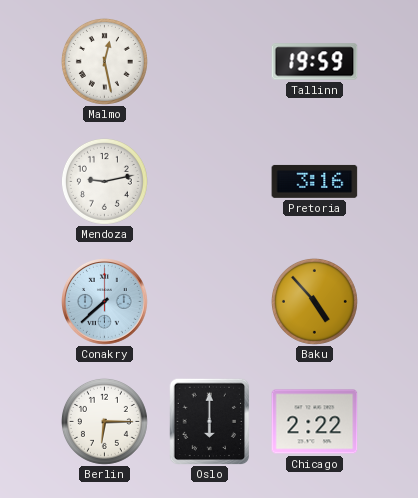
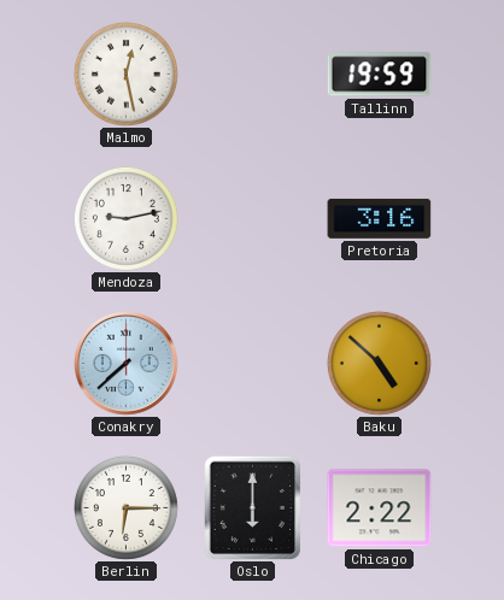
Baku: 4:53 -> 4:52 (379, 363)
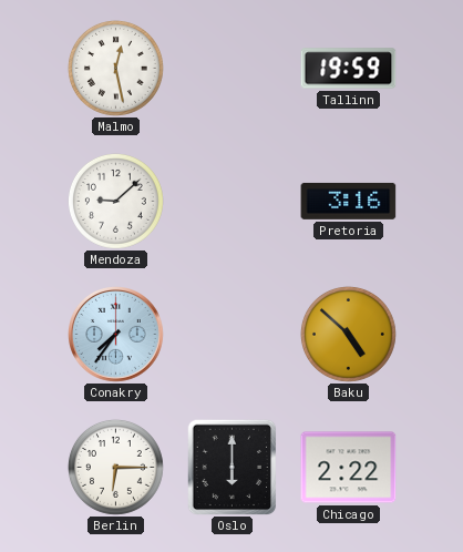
Mendoza: 9:13 -> 9:08 (115, 201)
Conakry: 7:38 -> 7:36 (116, 335)
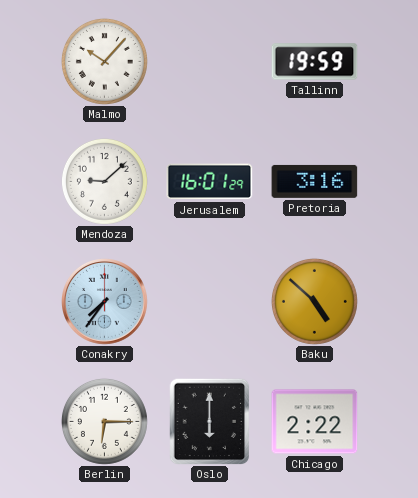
Malmo: 12:28 -> 10:07 (104, 61)
Jerusalem: none -> 16:01 (210, 182)
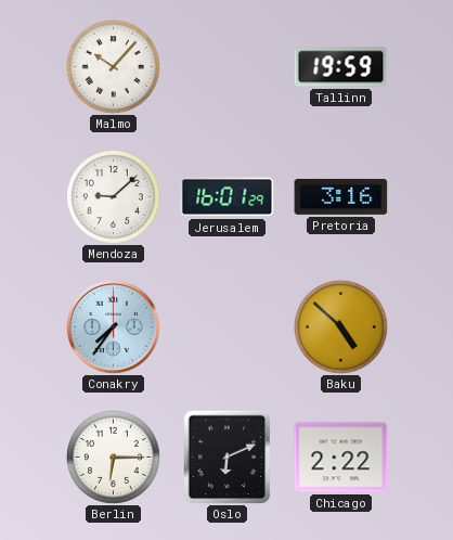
Oslo: 6:00 -> 6:11 (228, 457)
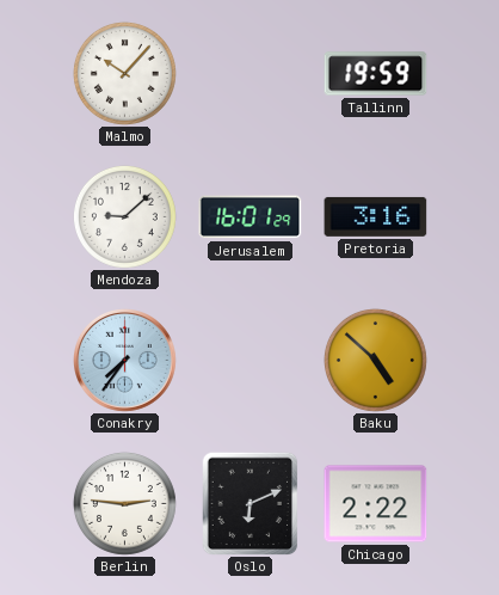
Berlin: 6:15 -> 2:46 (124, 503)
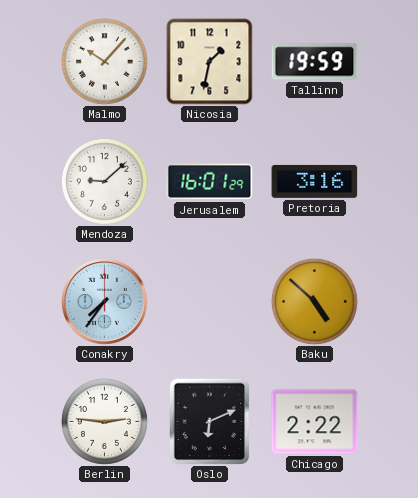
Nicosia: none -> 1:32 (210, 62)
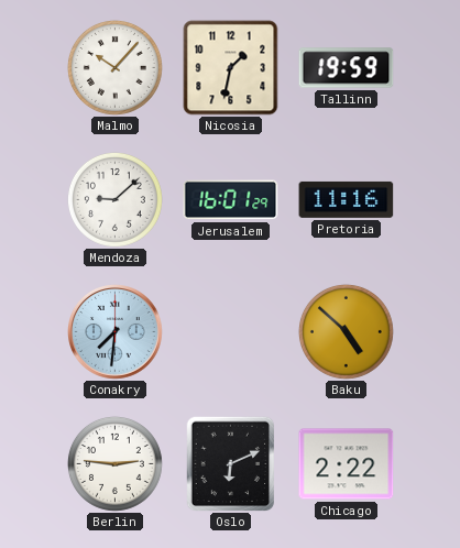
Pretoria: 3:16 -> 11:16 (347, 199)
Conakry: 7:36 -> 7:31 (116, 332)
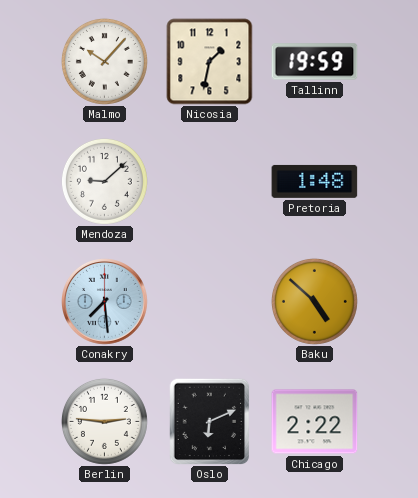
Jerusalem: 16:01 -> none (231, 200)
Pretoria: 11:16 -> 1:48 (315, 181)
Conakry: 7:31 -> 7:29 (105, 302)
